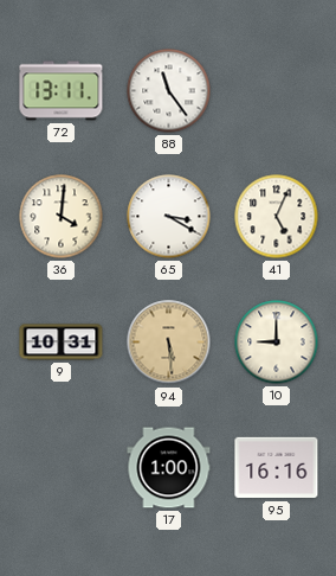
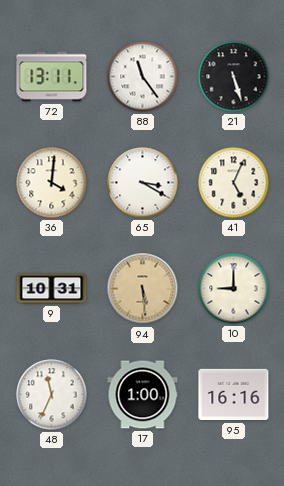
21: none -> 5:27 (234, 77)
48: none -> 11:34 (52, 395)
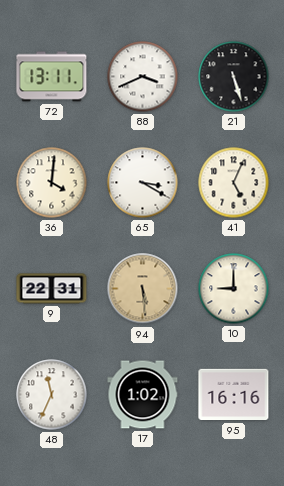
88: 11:24 -> 3:41 (143, 77)
9: 10:31 -> 22:31 (52, 289)
17: 1:00 -> 1:02 (143, 395)
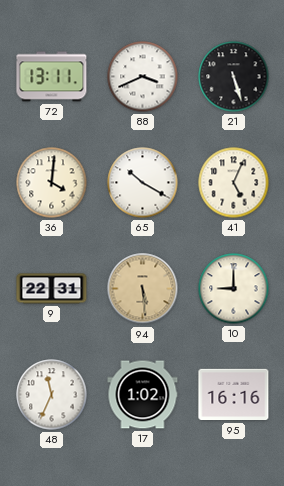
65: 3:20 -> 10:20 (143, 183)
